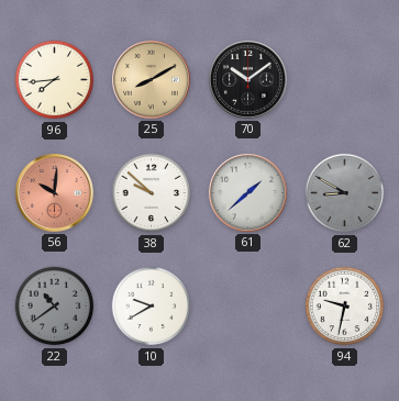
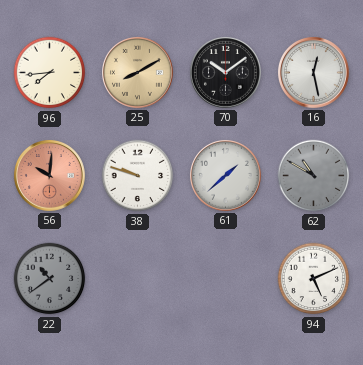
16: none -> 12:28 (313, 72)
38: 9:52 -> 9:48 (138, 176)
62: 8:50 -> 10:50 (314, 176)
10: 9:40 -> none (152, 307)
94: 9:32 -> 5:11 (314, 279)
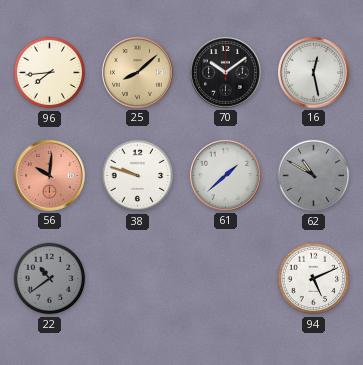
25: 8:10 -> 8:08 (137, 72)
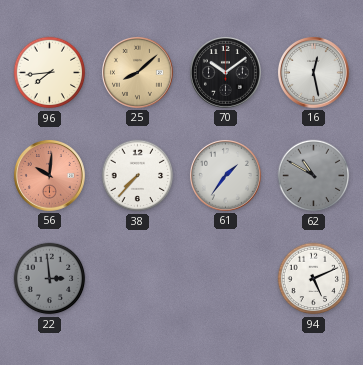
38: 9:48 -> 7:37 (138, 176)
61: 1:38 -> 1:36 (225, 175)
22: 10:39 -> 2:59 (50, 279)
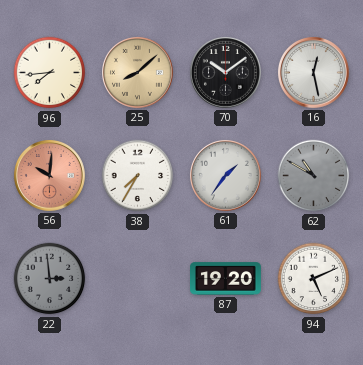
38: 7:37 -> 7:35 (138, 176)
87: none -> 19:20 (226, 279)
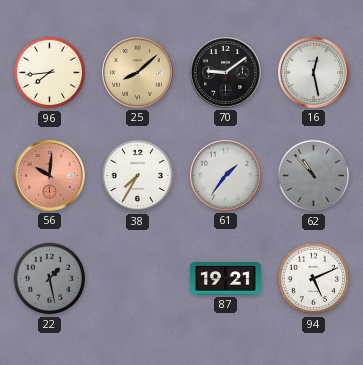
70: 10:09 -> 9:09 (225, 72)
62: 10:50 -> 10:53 (314, 176)
22: 2:59 -> 1:28 (50, 279)
87: 19:20 -> 19:21 (226, 279)
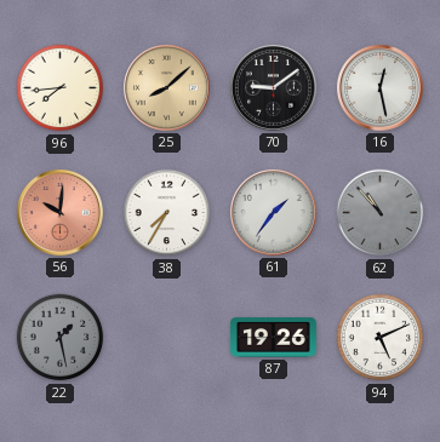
87: 19:21 -> 19:26 (274, 338)
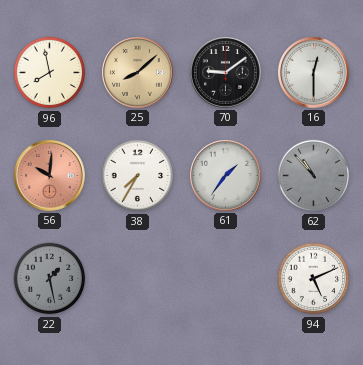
96: 7:44 -> 7:58 (50, 73)
16: 12:28 -> 12:30 (313, 72)
87: 19:26 -> none (274, 338)
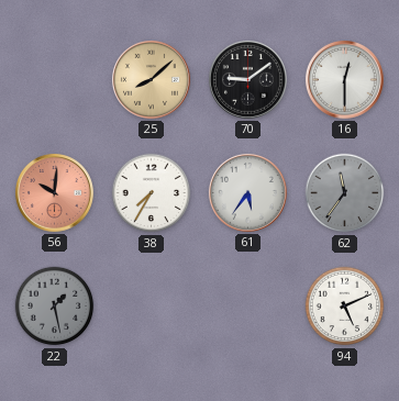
96: 7:58 -> none (50, 73)
61: 1:36 -> 5:36 (247, 192)
62: 10:53 -> 11:36 (345, 193)
